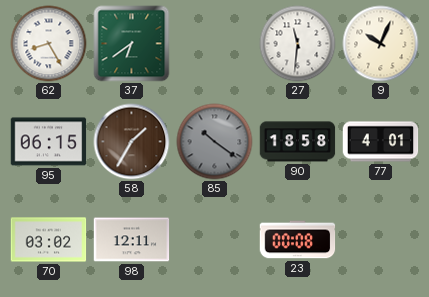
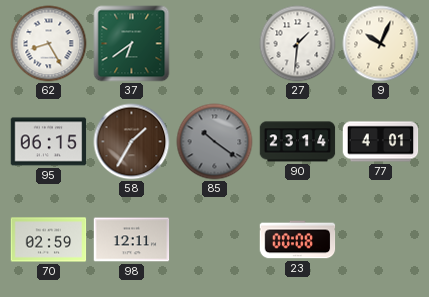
27: 11:31 -> 1:31 (298, 44)
90: 18:58 -> 23:14 (298, 142)
70: 03:02 -> 02:59 (49, 240)
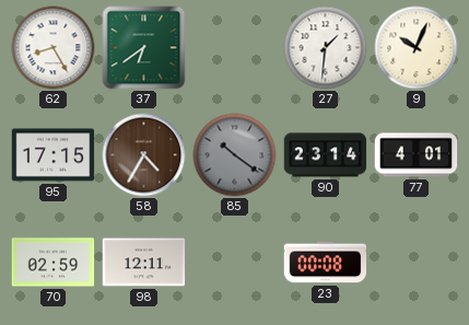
95: 06:15 -> 17:15 (54, 155)
58: 1:35 -> 4:35 (144, 155)
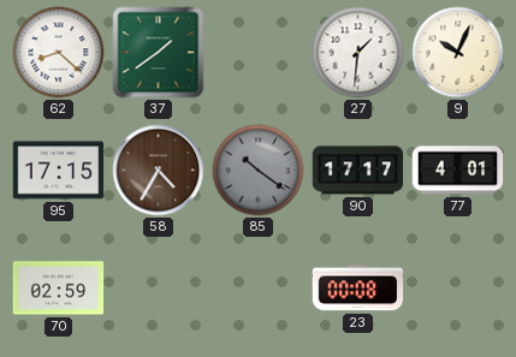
62: 8:25 -> 8:22 (59, 53)
37: 6:39 -> 1:39 (159, 53)
90: 23:14 -> 17:17 (358, 171)
98: 12:11 -> none (144, 263)
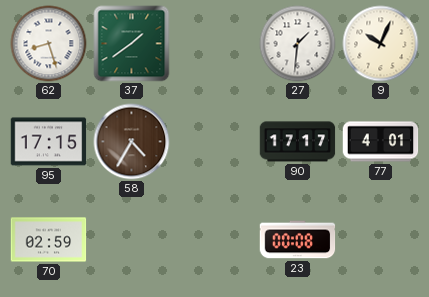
62: 8:22 -> 8:27 (49, 44)
85: 10:21 -> none (259, 171)
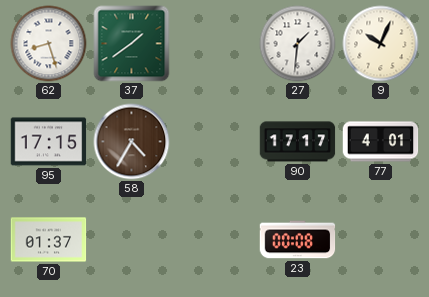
70: 02:59 -> 01:37 (49, 240)
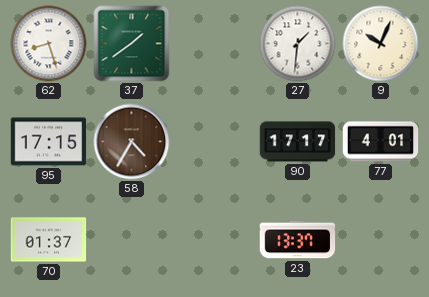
23: 00:08 -> 13:37 (298, 240)
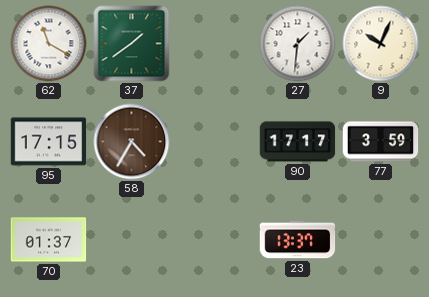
62: 8:27 -> 11:20 (49, 44)
77: 4:01 -> 3:59 (381, 142)
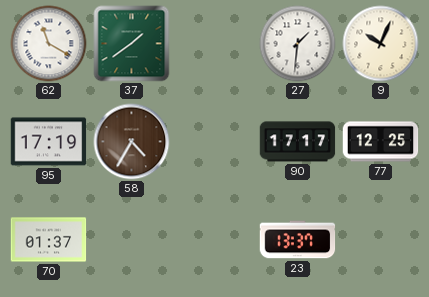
95: 17:15 -> 17:19 (49, 142)
77: 3:59 -> 12:25 (381, 142)
